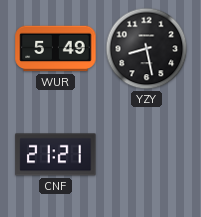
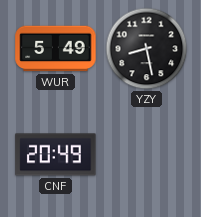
CNF: 21:21 -> 20:49 (56, 155)
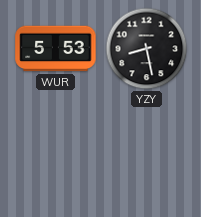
WUR: 5:49 -> 5:53 (56, 49)
CNF: 20:49 -> none (56, 155)
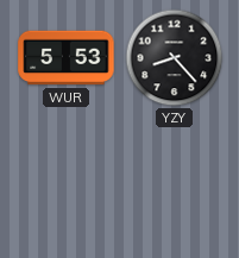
YZY: 8:28 -> 8:23 (175, 58)
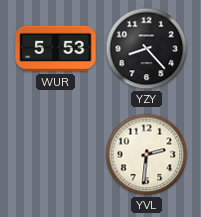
YVL: none -> 2:31 (147, 155)
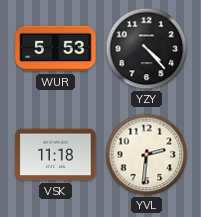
YZY: 8:23 -> 4:23 (147, 49)
VSK: none -> 11:18 (56, 155)
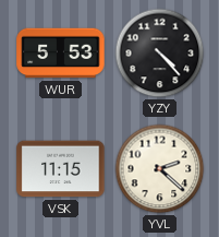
VSK: 11:18 -> 11:15 (61, 169)
YVL: 2:31 -> 2:22 (160, 169)
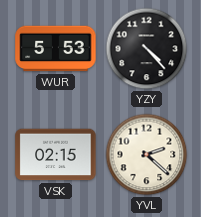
VSK: 11:15 -> 02:15 (56, 155)
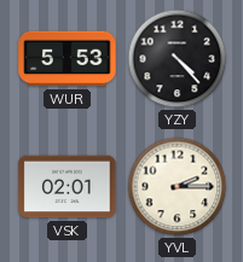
VSK: 02:15 -> 02:01 (68, 187)
YVL: 2:22 -> 2:15 (178, 187)
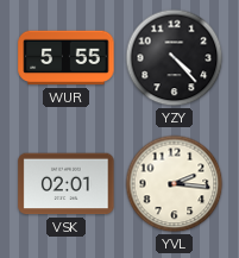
WUR: 5:53 -> 5:55 (67, 58)
YVL: 2:15 -> 2:16 (175, 184)
